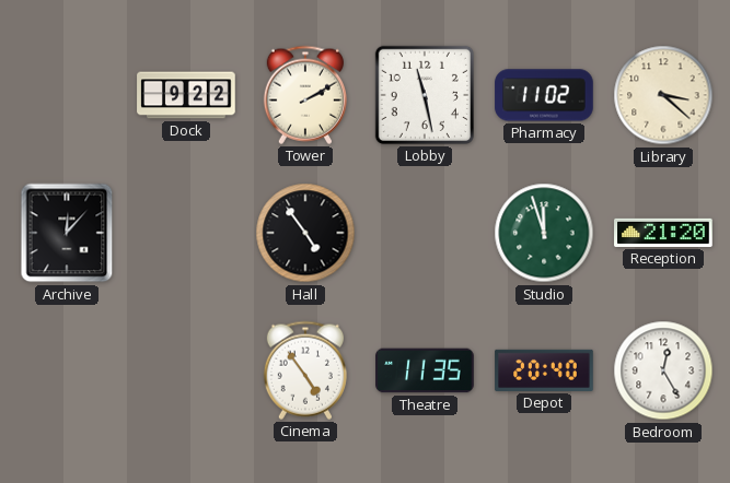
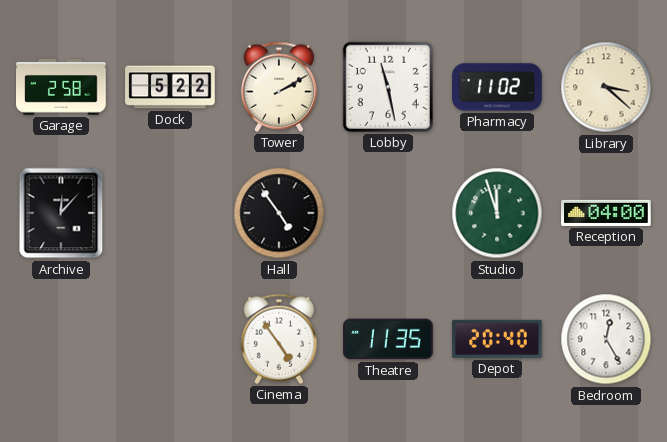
Garage: none -> 2:58 (61, 87)
Dock: 9:22 -> 5:22 (170, 87)
Reception: 21:20 -> 04:00 (606, 213)
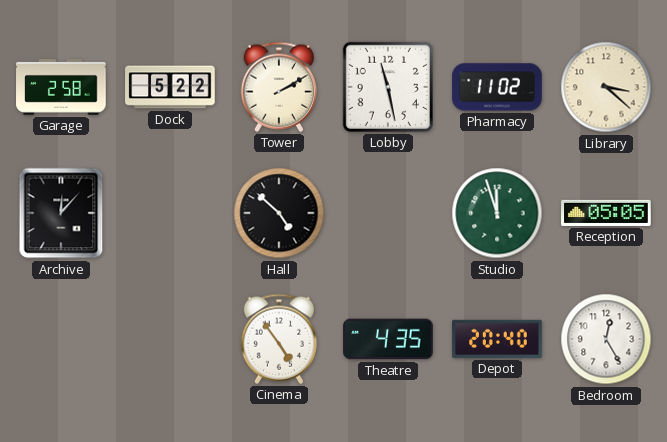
Hall: 4:54 -> 4:52 (279, 213)
Reception: 04:00 -> 05:05 (606, 213)
Theatre: 11:35 -> 4:35 (388, 339)
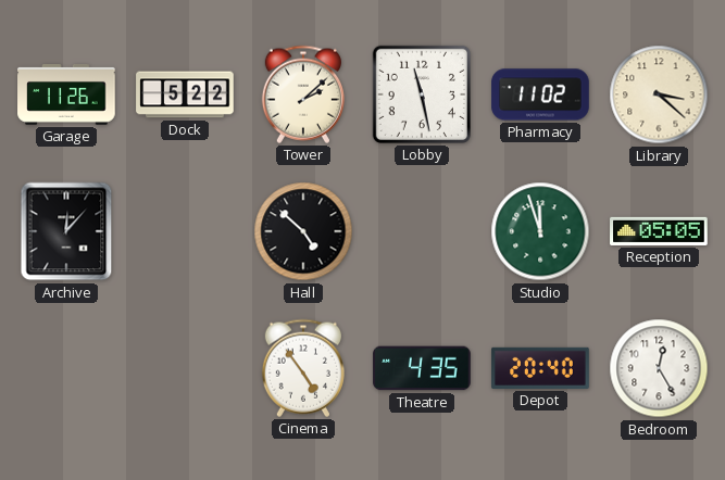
Garage: 2:58 -> 11:26 (66, 94)
Tower: 2:10 -> 2:08 (303, 94)
